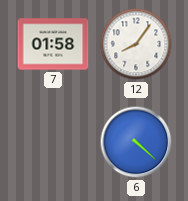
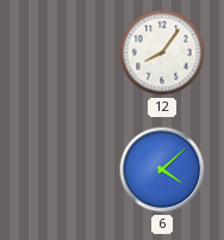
7: 01:58 -> none (53, 44)
6: 4:22 -> 4:08 (162, 170)
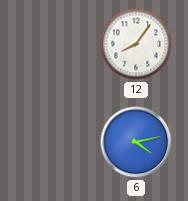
6: 4:08 -> 4:13 (136, 142)
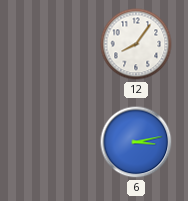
6: 4:13 -> 3:13 (136, 142)
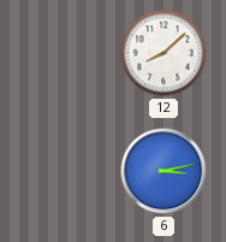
12: 8:06 -> 8:08 (163, 53)
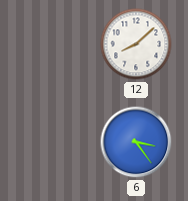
6: 3:13 -> 3:24 (136, 142)
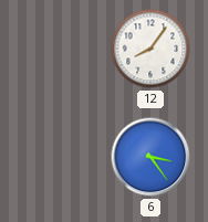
12: 8:08 -> 8:06 (150, 49)
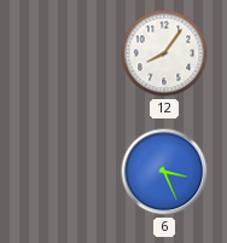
6: 3:24 -> 3:26 (164, 172)
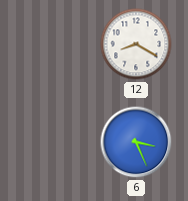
12: 8:06 -> 8:20 (136, 44)
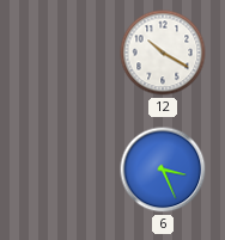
12: 8:20 -> 10:20 (163, 53)
